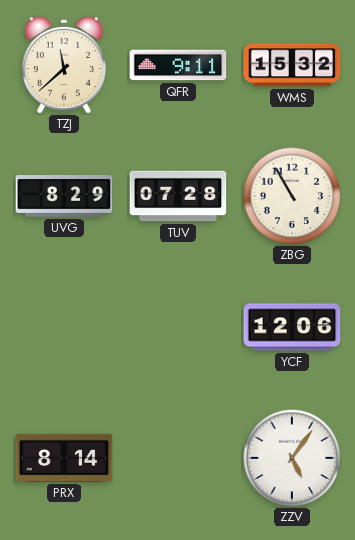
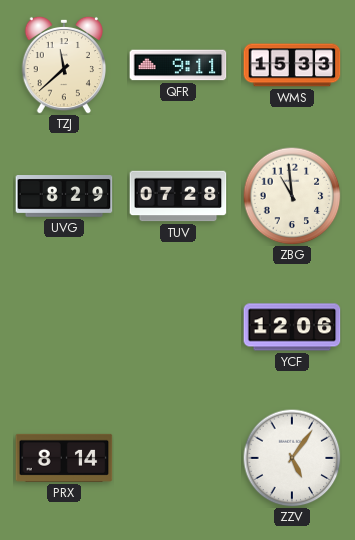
WMS: 15:32 -> 15:33 (292, 65)
ZBG: 10:55 -> 10:59 (292, 196)
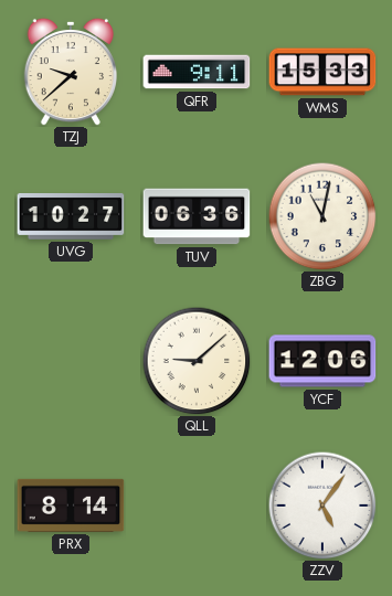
TZJ: 11:38 -> 9:38 (70, 72)
UVG: 8:29 -> 10:27 (71, 217)
TUV: 07:28 -> 06:36 (197, 216)
ZBG: 10:59 -> 11:02 (322, 216)
QLL: none -> 9:08 (197, 361)
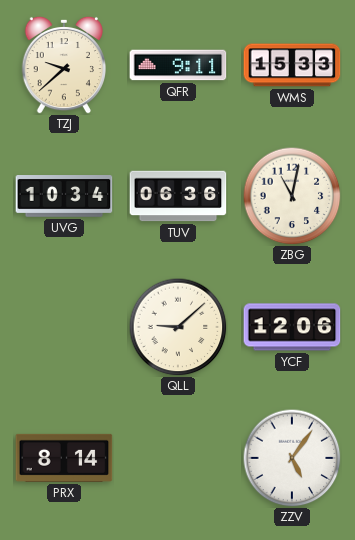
UVG: 10:27 -> 10:34 (64, 197)
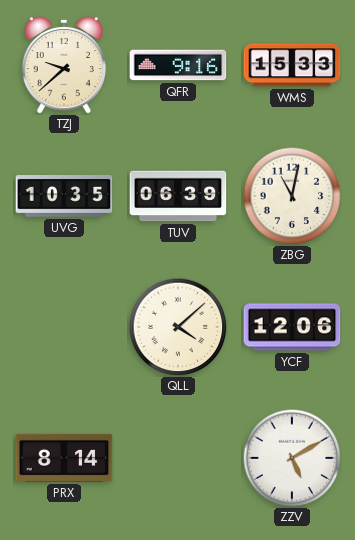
QFR: 9:11 -> 9:16 (178, 65)
UVG: 10:34 -> 10:35 (64, 197)
TUV: 06:36 -> 06:39 (178, 196)
QLL: 9:08 -> 4:08 (178, 327)
ZZV: 5:06 -> 5:10 (292, 458)
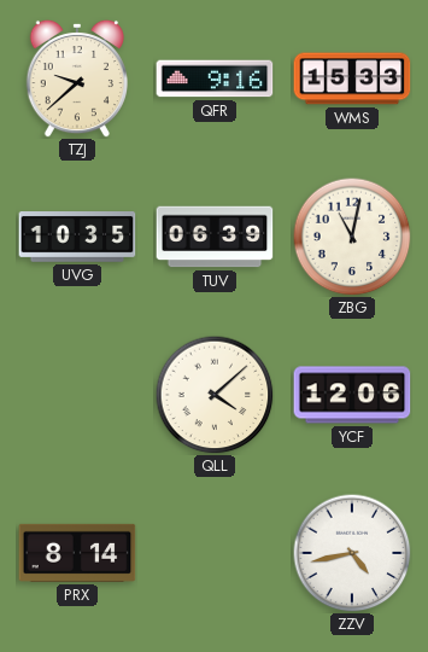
ZZV: 5:10 -> 4:43 (352, 553)
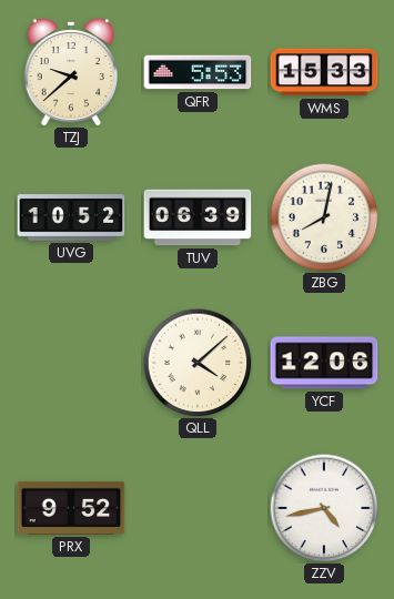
QFR: 9:16 -> 5:53 (198, 72)
UVG: 10:35 -> 10:52 (71, 219)
ZBG: 11:02 -> 8:02 (324, 217)
PRX: 8:14 -> 9:52 (71, 508)
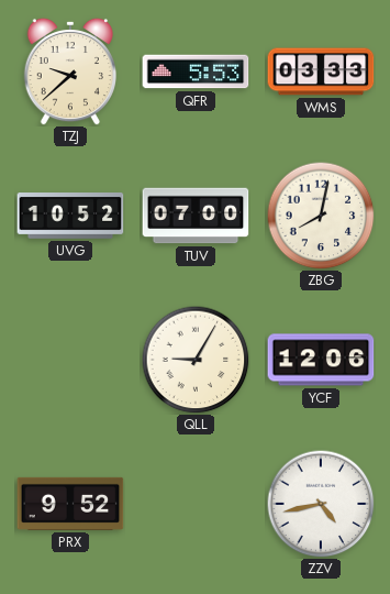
WMS: 15:33 -> 03:33 (321, 71)
TUV: 06:39 -> 07:00 (196, 216)
QLL: 4:08 -> 9:05 (196, 360)
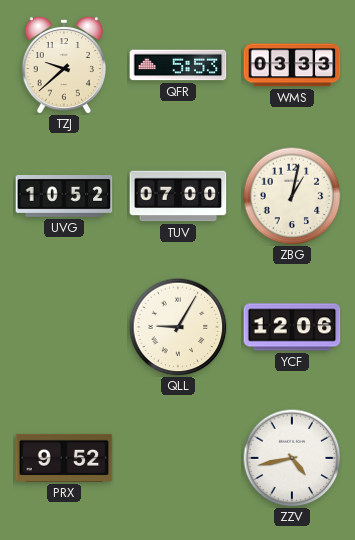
ZBG: 8:02 -> 1:02 (292, 196)
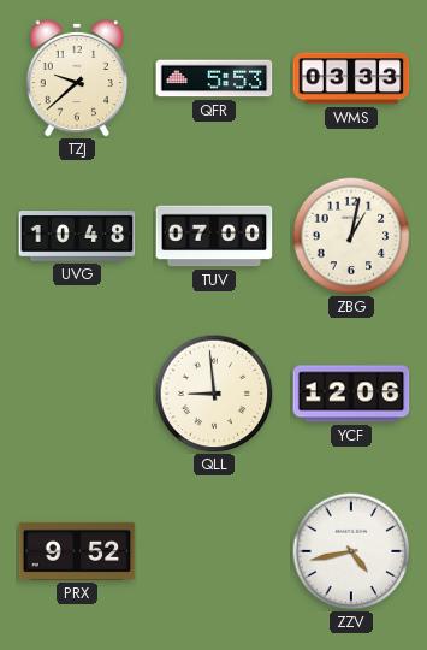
UVG: 10:52 -> 10:48 (77, 237)
QLL: 9:05 -> 8:59 (214, 394)
